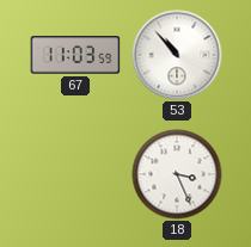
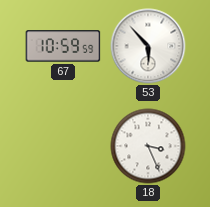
67: 11:03 -> 10:59 (63, 46)
53: 10:53 -> 5:53 (148, 46)
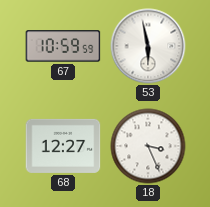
53: 5:53 -> 5:58 (148, 46)
68: none -> 12:27 (63, 146)
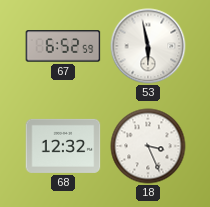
67: 10:59 -> 6:52 (63, 46)
68: 12:27 -> 12:32 (63, 146)
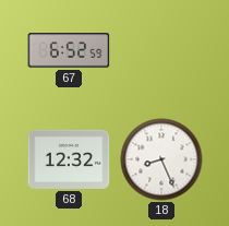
53: 5:58 -> none (148, 46)
18: 3:26 -> 8:26 (161, 159)
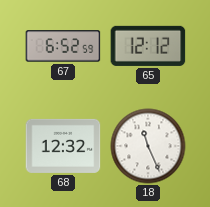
65: none -> 12:12 (148, 46)
18: 8:26 -> 11:26 (148, 146)
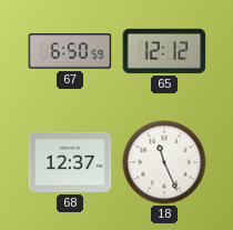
67: 6:52 -> 6:50 (70, 51)
68: 12:32 -> 12:37 (70, 162)
